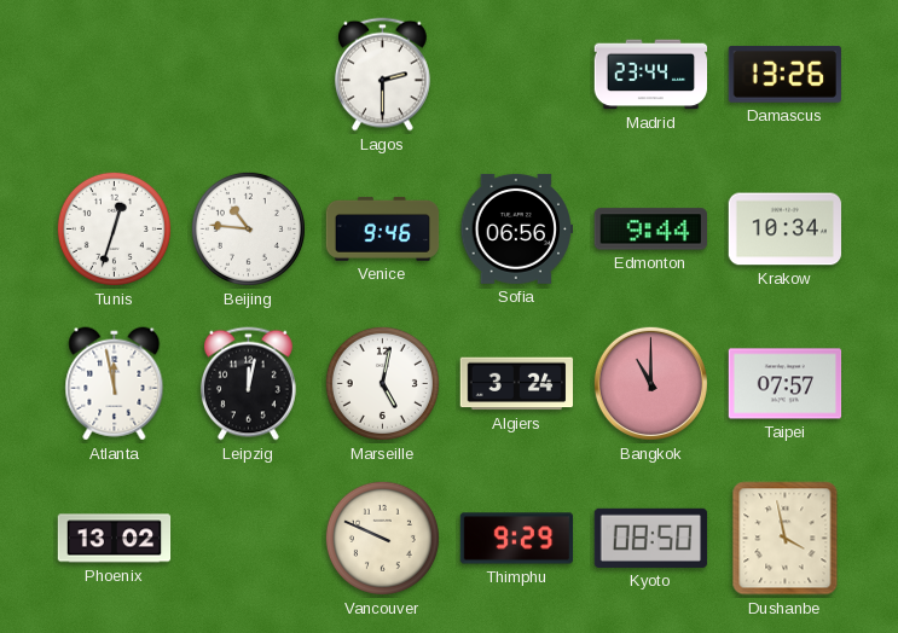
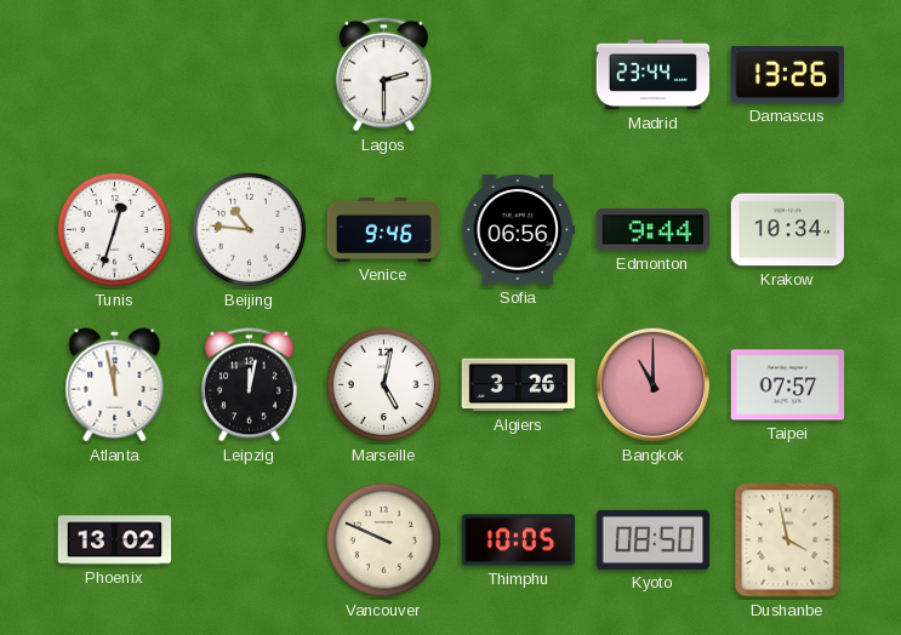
Algiers: 3:24 -> 3:26 (519, 385)
Thimphu: 9:29 -> 10:05 (519, 540)
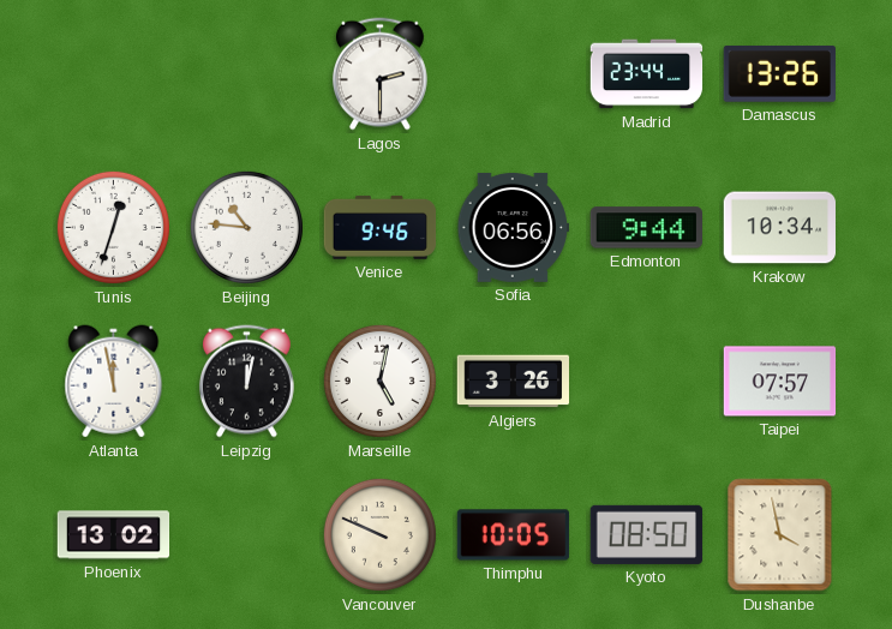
Bangkok: 11:00 -> none (652, 384)
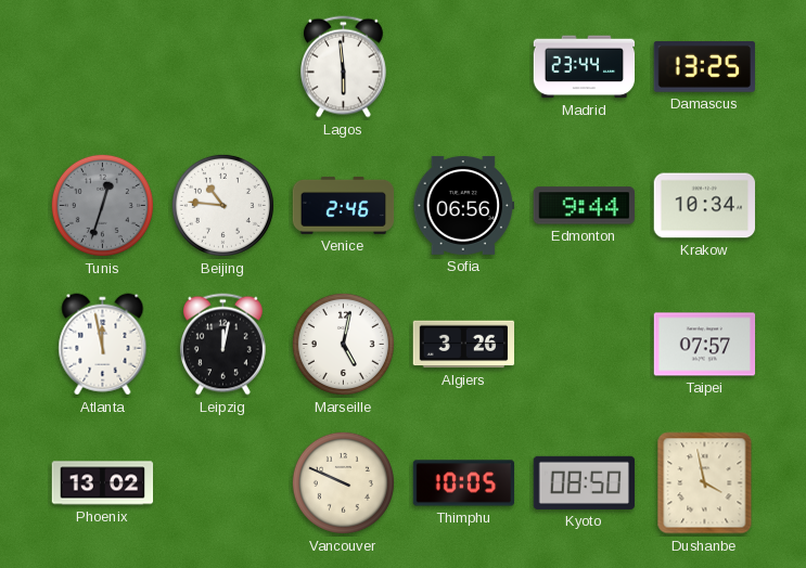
Lagos: 2:30 -> 5:59 (343, 67)
Damascus: 13:26 -> 13:25 (704, 66)
Tunis dial: white -> grey (102, 205)
Venice: 9:46 -> 2:46 (344, 205)
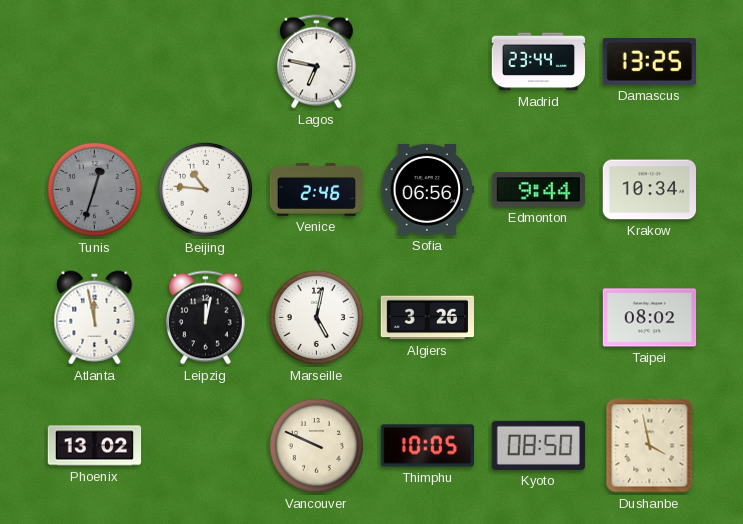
Lagos: 5:59 -> 6:47 (316, 62)
Taipei: 07:57 -> 08:02 (650, 318)
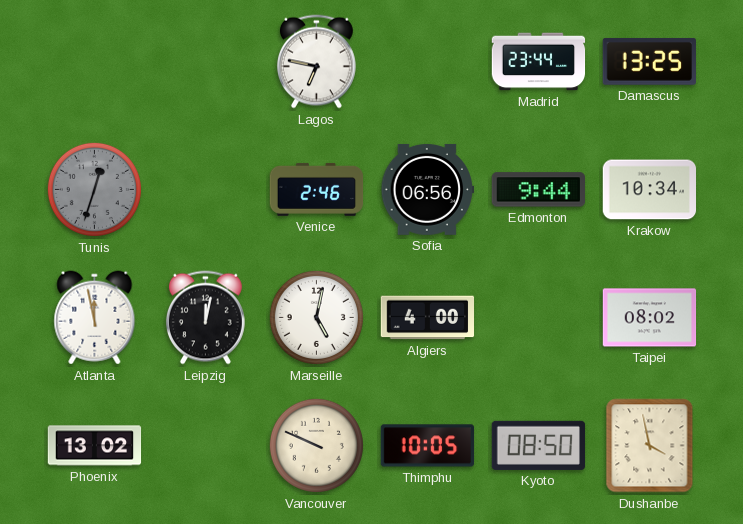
Beijing: 10:46 -> none (205, 189)
Algiers: 3:26 -> 4:00 (428, 318)
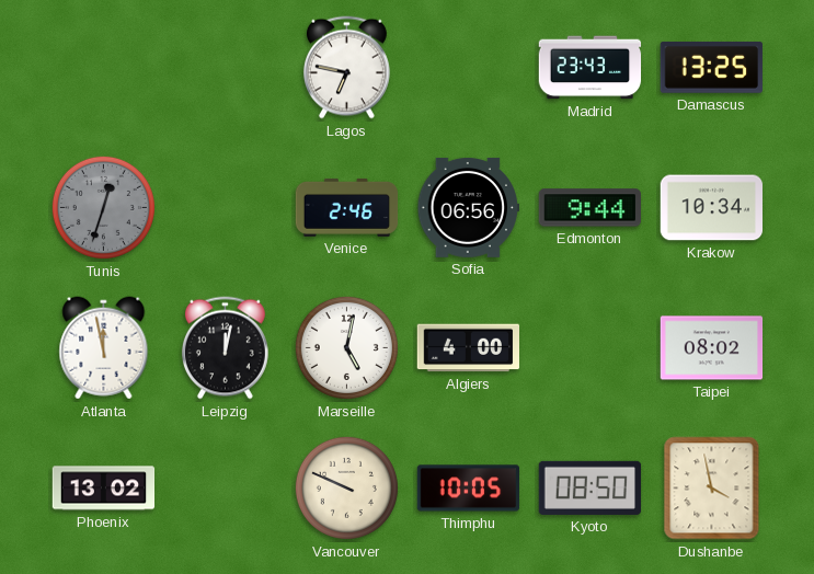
Madrid: 23:44 -> 23:43 (591, 68)
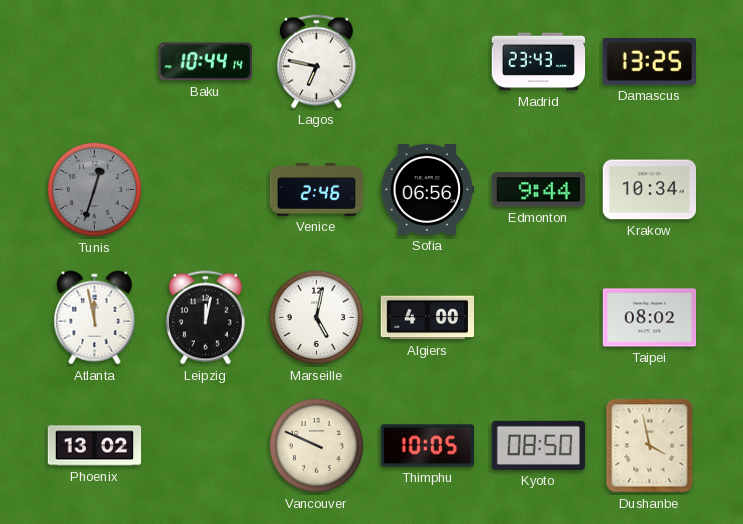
Baku: none -> 10:44 (205, 62)
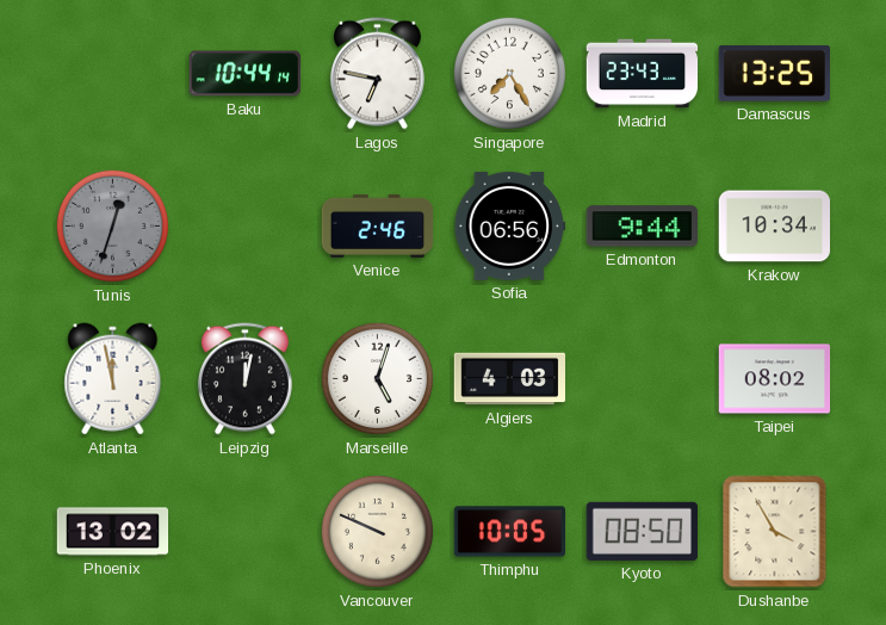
Singapore: none -> 7:25 (509, 73)
Marseille: 5:02 -> 5:03 (377, 378)
Algiers: 4:00 -> 4:03 (510, 379)
Dushanbe: 3:58 -> 3:55 (775, 532)
